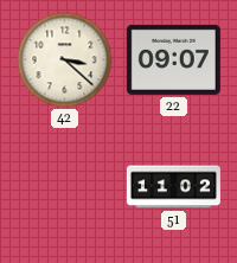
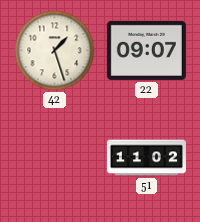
42: 3:22 -> 1:27 (55, 51)
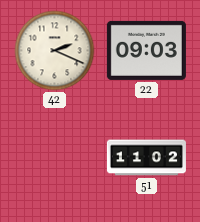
42: 1:27 -> 2:19 (55, 51)
22: 09:07 -> 09:03 (146, 50)
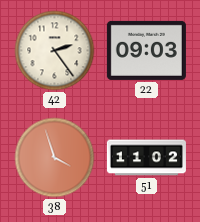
42: 2:19 -> 2:24 (55, 51)
38: none -> 3:57 (55, 158)
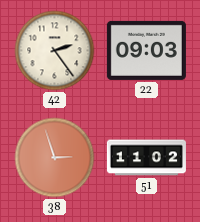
38: 3:57 -> 2:57 (55, 158)
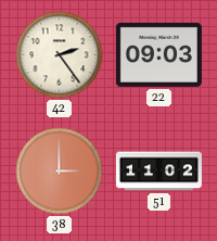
38: 2:57 -> 3:00 (60, 172)
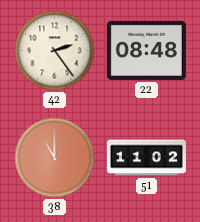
22: 09:03 -> 08:48 (146, 50)
38: 3:00 -> 11:00 (55, 158)
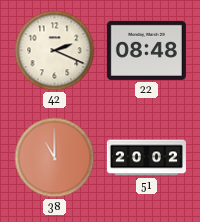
42: 2:24 -> 2:19 (55, 51)
51: 11:02 -> 20:02 (146, 158)
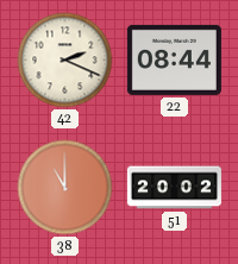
22: 08:48 -> 08:44 (174, 59)
